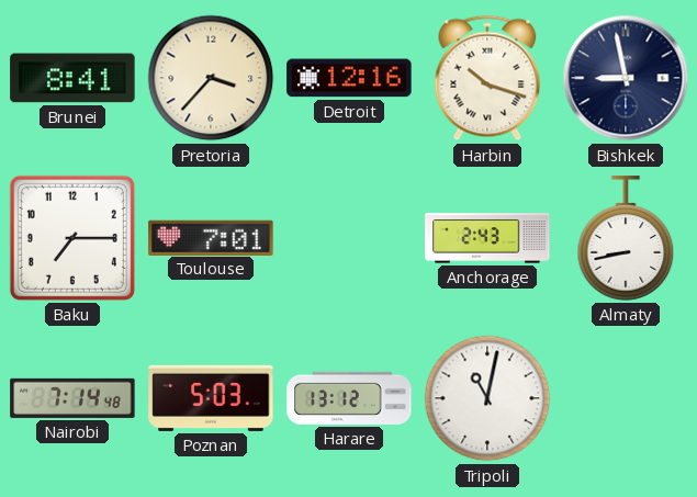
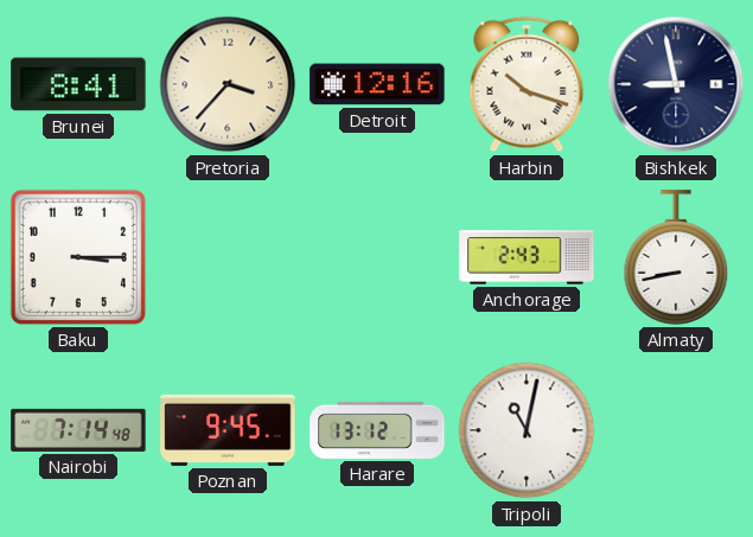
Baku: 7:15 -> 3:15 (78, 257)
Toulouse: 7:01 -> none (211, 237)
Poznan: 5:03 -> 9:45 (228, 430)
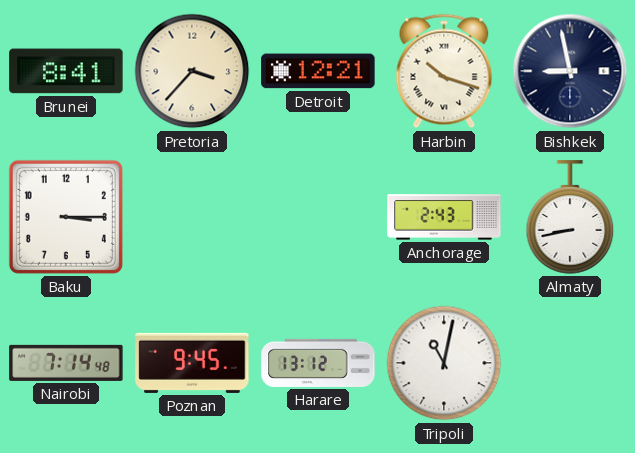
Detroit: 12:16 -> 12:21 (318, 71)
